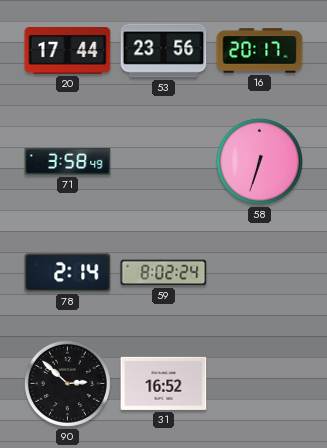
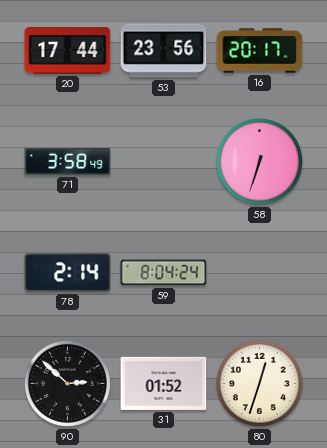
59: 8:02 -> 8:04 (164, 273)
31: 16:52 -> 01:52 (164, 383)
80: none -> 12:33 (259, 383)
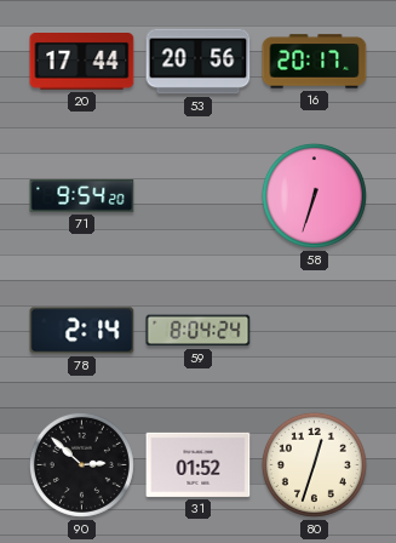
53: 23:56 -> 20:56 (199, 62)
71: 3:58 -> 9:54 (82, 196)
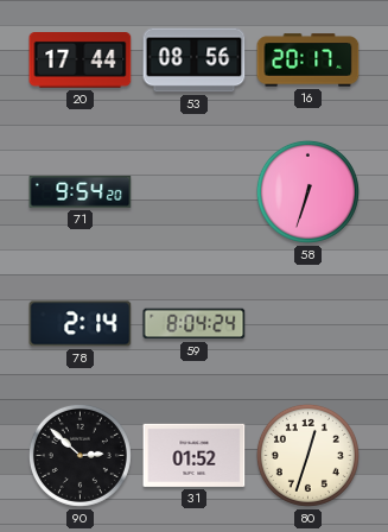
53: 20:56 -> 08:56 (195, 61)
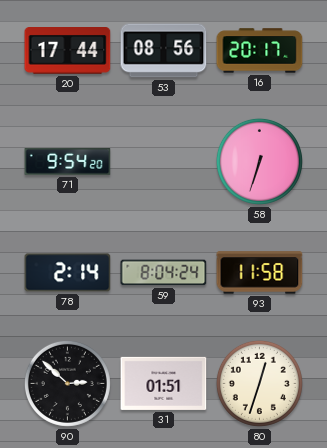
93: none -> 11:58 (260, 273)
31: 01:52 -> 01:51 (164, 383)
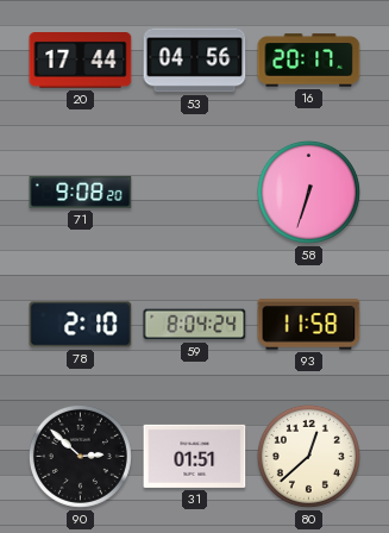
53: 08:56 -> 04:56 (195, 61)
71: 9:54 -> 9:08 (81, 193)
78: 2:14 -> 2:10 (81, 325)
80: 12:33 -> 12:38 (308, 456)
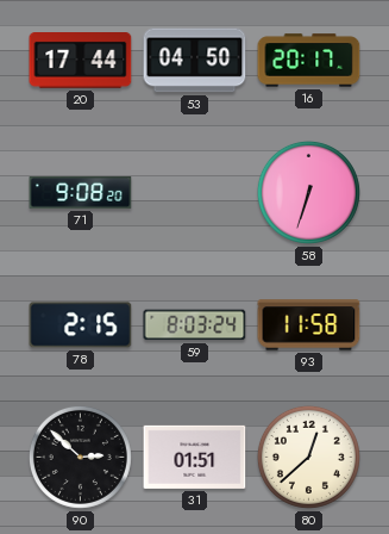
53: 04:56 -> 04:50 (195, 61)
78: 2:10 -> 2:15 (81, 325)
59: 8:04 -> 8:03 (195, 325)
